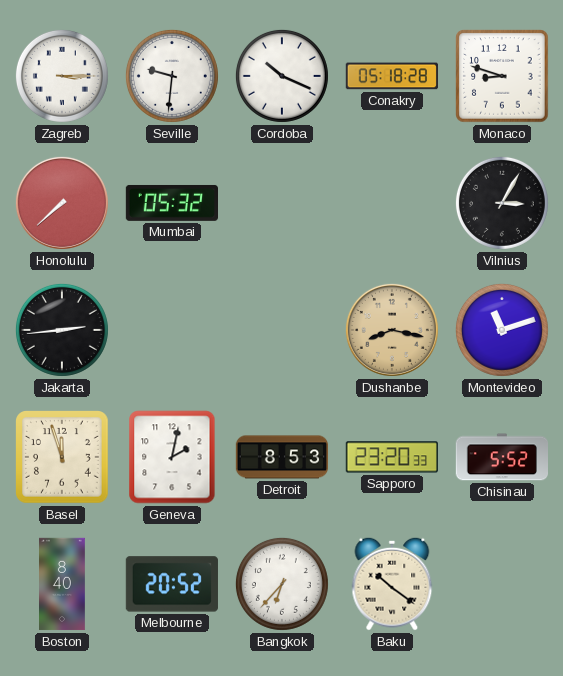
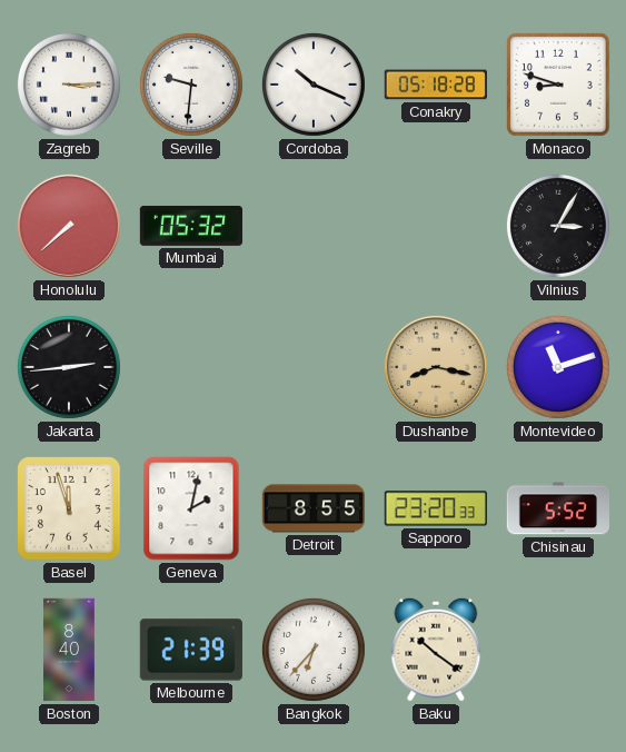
Detroit: 8:53 -> 8:55 (314, 508)
Melbourne: 20:52 -> 21:39 (191, 650)
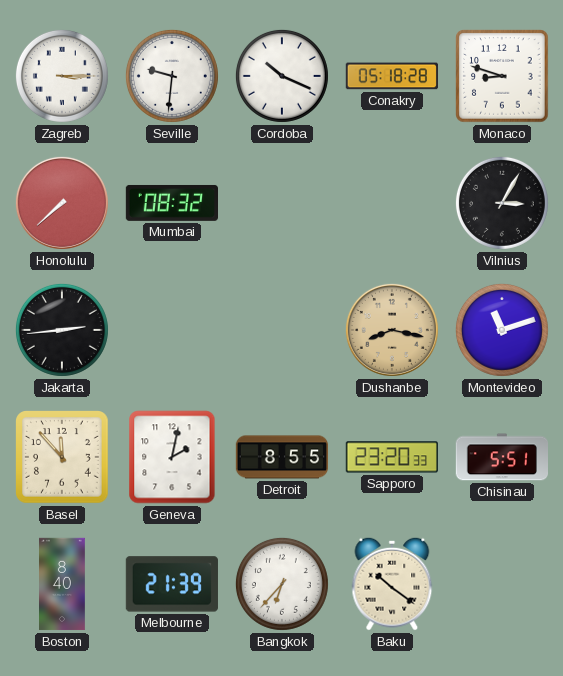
Mumbai: 05:32 -> 08:32 (171, 203)
Basel: 11:57 -> 11:53 (63, 458)
Chisinau: 5:52 -> 5:51 (501, 457)
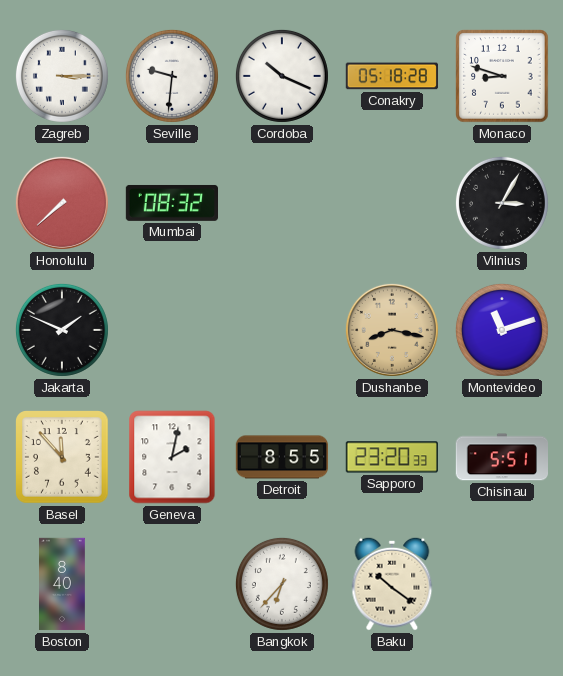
Jakarta: 2:44 -> 1:49 (62, 330)
Melbourne: 21:39 -> none (172, 584)
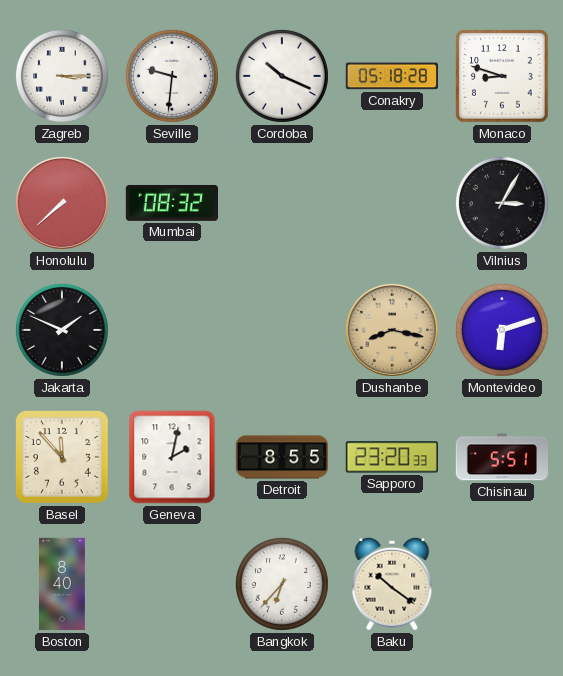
Montevideo: 11:12 -> 6:12 (502, 330)
